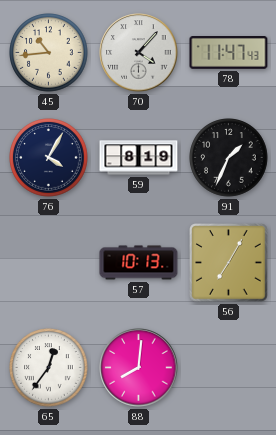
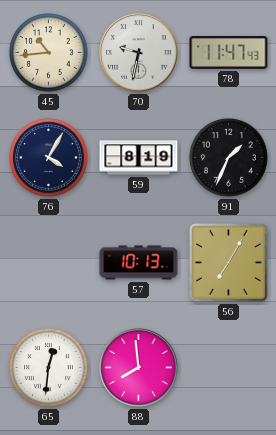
70: 4:07 -> 9:32 (139, 53)
65: 12:36 -> 12:31 (49, 368)
88: 8:01 -> 7:59 (139, 368)
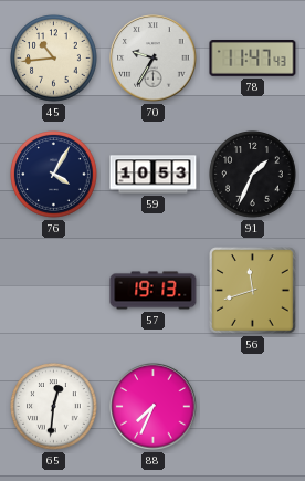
70: 9:32 -> 9:35 (154, 59)
59: 8:19 -> 10:53 (154, 175)
57: 10:13 -> 19:13 (154, 291)
56: 7:05 -> 11:42 (253, 291)
88: 7:59 -> 7:34 (154, 407)
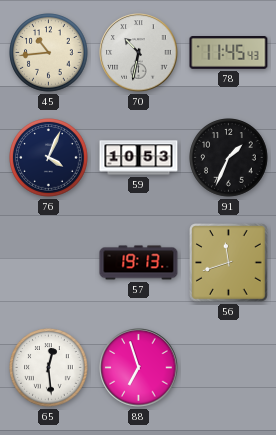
70: 9:35 -> 10:32 (139, 53)
78: 11:47 -> 11:45 (229, 53)
76: 4:05 -> 4:04 (49, 158)
65: 12:31 -> 12:29 (49, 368)
88: 7:34 -> 6:57 (139, 368)
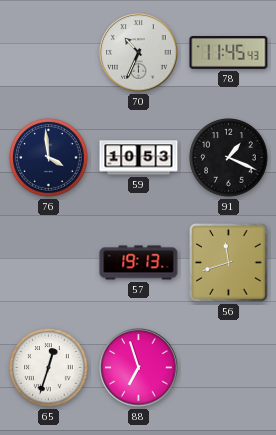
45: 10:44 -> none (49, 53)
70: 10:32 -> 10:34 (139, 53)
76: 4:04 -> 3:59 (49, 158)
91: 1:34 -> 1:19 (229, 158)
65: 12:29 -> 12:33 (49, 368)
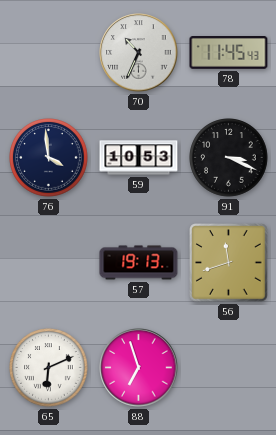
91: 1:19 -> 3:19 (229, 158)
65: 12:33 -> 6:11 (49, 368)
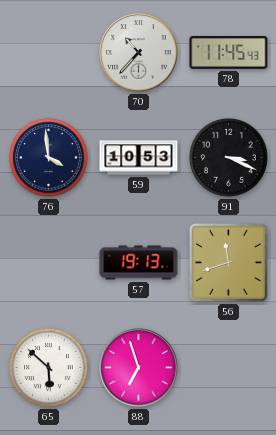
70: 10:34 -> 10:37 (139, 53)
65: 6:11 -> 5:52 (49, 368)
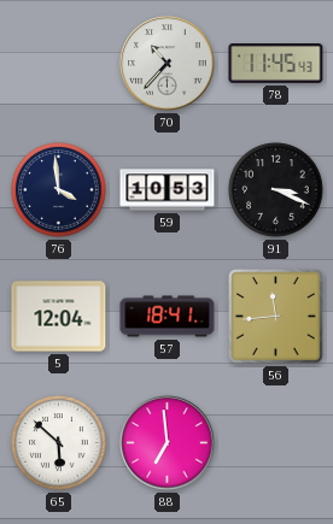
5: none -> 12:04 (59, 317)
57: 19:13 -> 18:41 (168, 317)
56: 11:42 -> 11:44 (276, 317)
88: 6:57 -> 6:59 (168, 443)
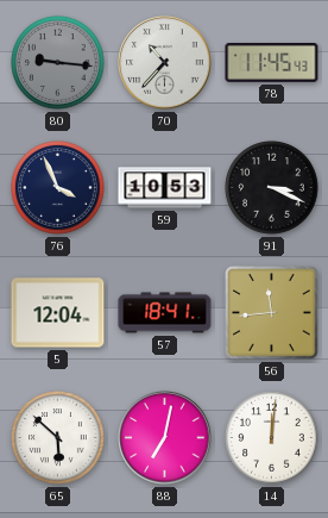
80: none -> 9:16 (58, 63)
76: 3:59 -> 3:56 (58, 188)
88: 6:59 -> 7:02 (165, 438)
14: none -> 12:01 (272, 438)
